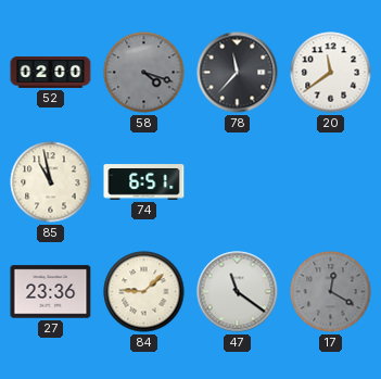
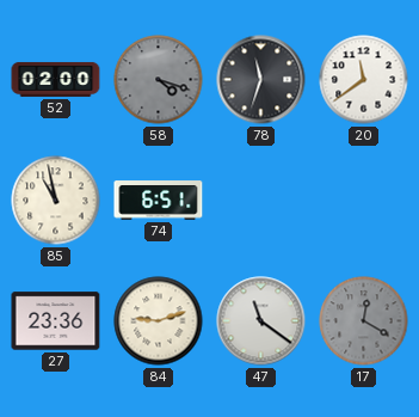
78: 11:37 -> 11:33 (261, 80)
84: 9:08 -> 9:12 (159, 321)
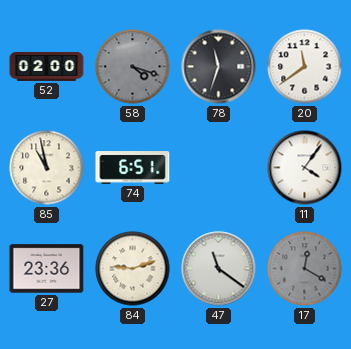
11: none -> 4:06 (305, 168)
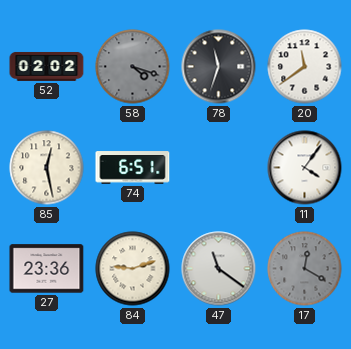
52: 02:00 -> 02:02 (47, 66)
85: 10:58 -> 12:28 (47, 168)
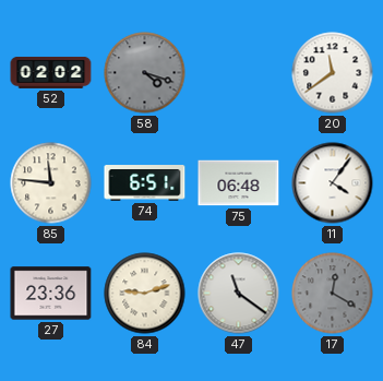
78: 11:33 -> none (219, 67)
85: 12:28 -> 11:46 (51, 183)
75: none -> 06:48 (239, 183)
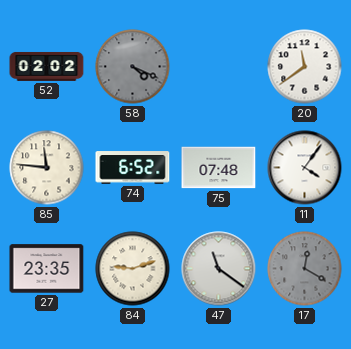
58: 4:18 -> 4:19 (133, 67)
74: 6:51 -> 6:52 (133, 168)
75: 06:48 -> 07:48 (219, 168)
27: 23:36 -> 23:35 (47, 269)
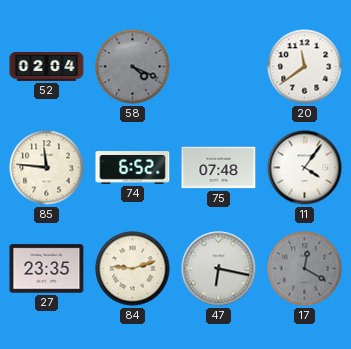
52: 02:02 -> 02:04 (47, 66)
47: 11:21 -> 6:17 (219, 269)
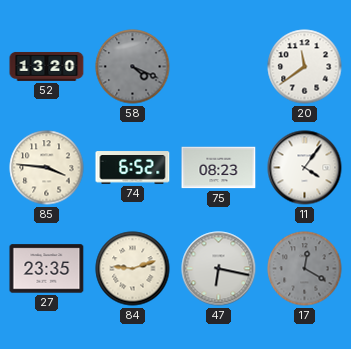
52: 02:04 -> 13:20 (47, 66)
85: 11:46 -> 3:46 (47, 168)
75: 07:48 -> 08:23 (219, 168)
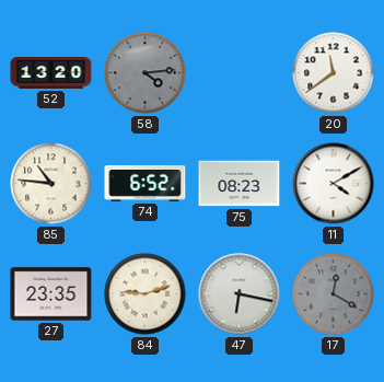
58: 4:19 -> 4:14 (146, 73)
85: 3:46 -> 10:46 (51, 184)
11: 4:06 -> 4:10 (334, 184)
